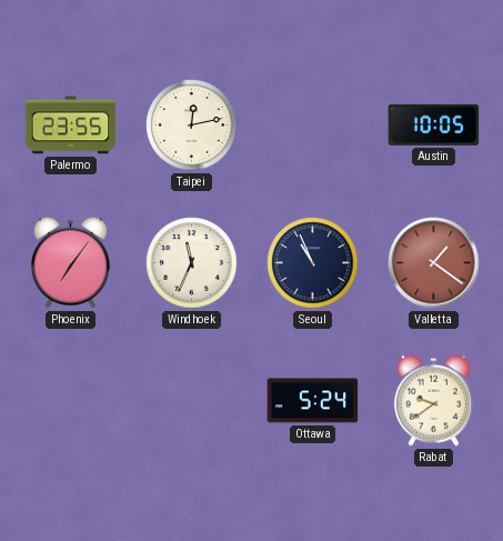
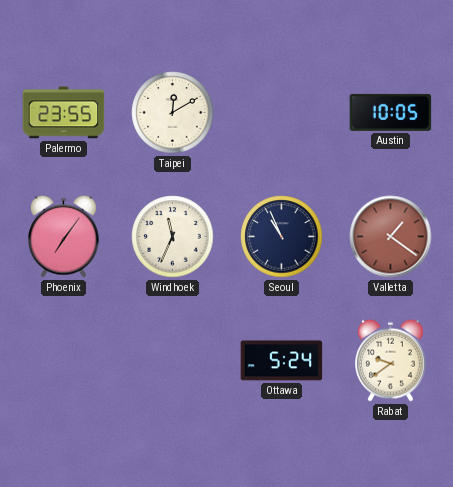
Taipei: 12:13 -> 12:10 (173, 113)
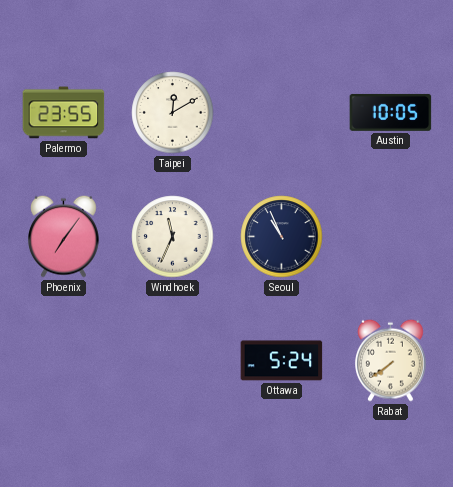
Valletta: 1:21 -> none (391, 237)
Rabat: 9:39 -> 7:39 (391, 360)
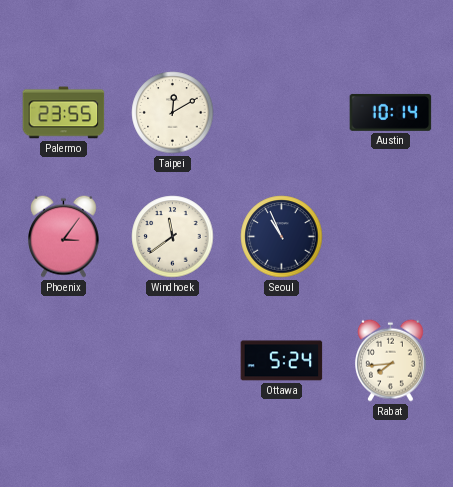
Austin: 10:05 -> 10:14 (391, 112)
Phoenix: 7:06 -> 3:06 (64, 236)
Windhoek: 11:34 -> 11:39 (173, 237)
Rabat: 7:39 -> 7:44 (391, 360)
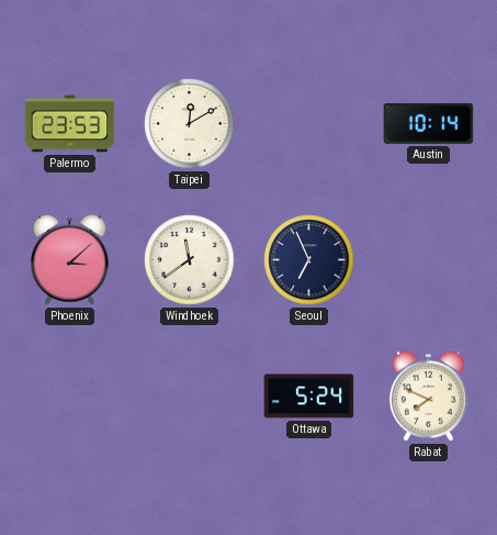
Palermo: 23:55 -> 23:53 (70, 124)
Phoenix: 3:06 -> 3:08 (70, 259)
Seoul: 10:56 -> 6:56 (309, 260)
Rabat: 7:44 -> 7:49 (429, 395)
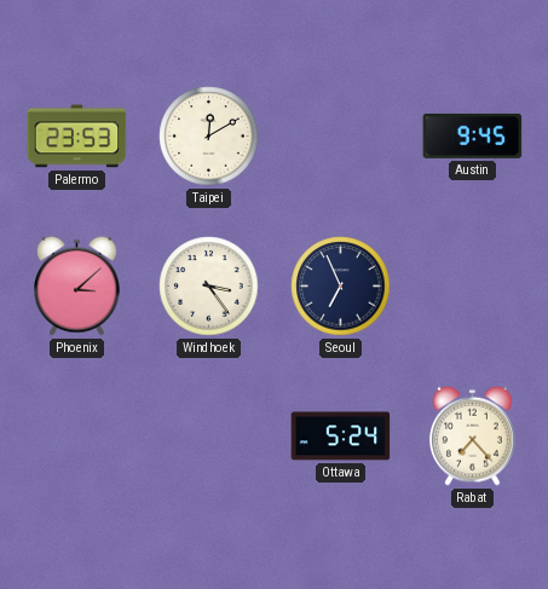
Austin: 10:14 -> 9:45 (473, 135)
Windhoek: 11:39 -> 3:24 (209, 287)
Rabat: 7:49 -> 7:23 (473, 435)
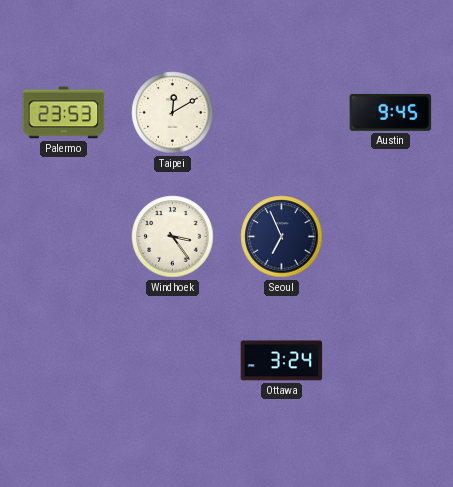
Phoenix: 3:08 -> none (77, 285)
Ottawa: 5:24 -> 3:24 (282, 361)
Rabat: 7:23 -> none (473, 435)
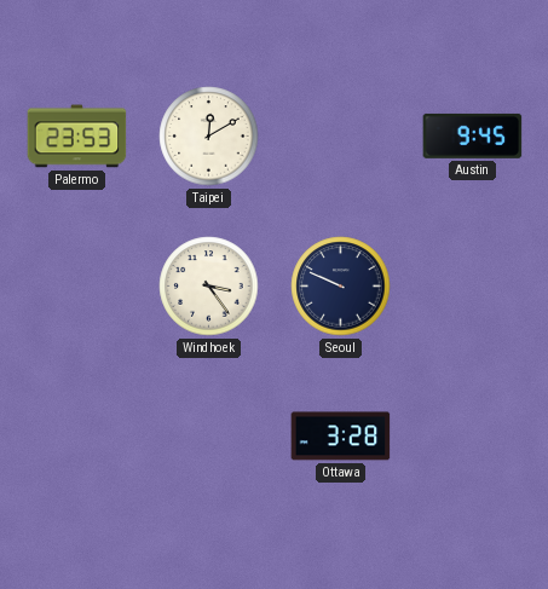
Seoul: 6:56 -> 9:49 (341, 287)
Ottawa: 3:24 -> 3:28 (341, 437)
